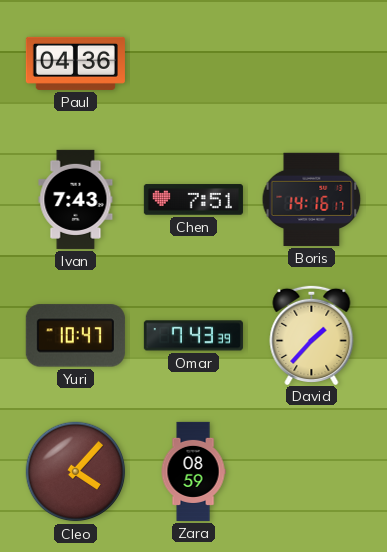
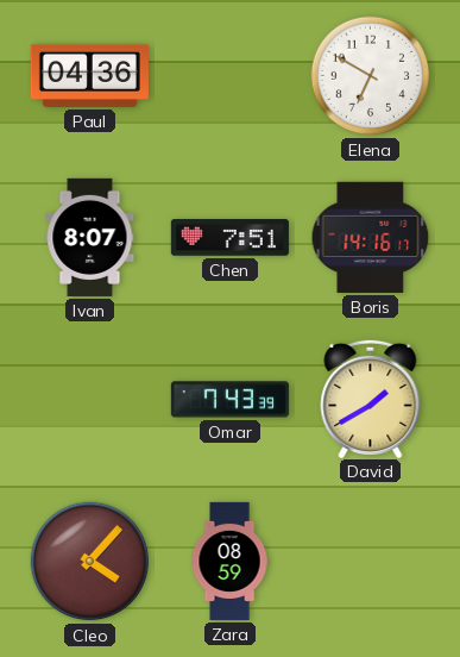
Elena: none -> 6:50 (371, 76)
Ivan: 7:43 -> 8:07 (90, 237)
Yuri: 10:47 -> none (75, 336)
David: 1:37 -> 1:40 (371, 398)
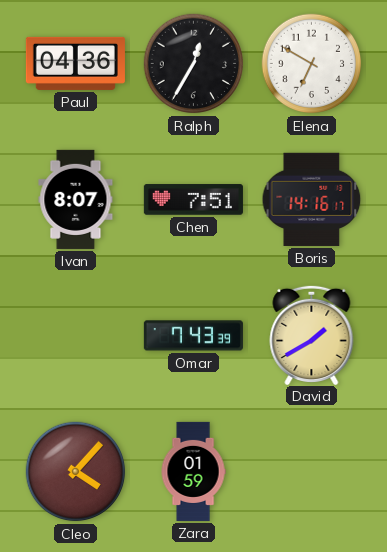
Ralph: none -> 12:35 (194, 64)
Zara: 08:59 -> 01:59 (193, 471)
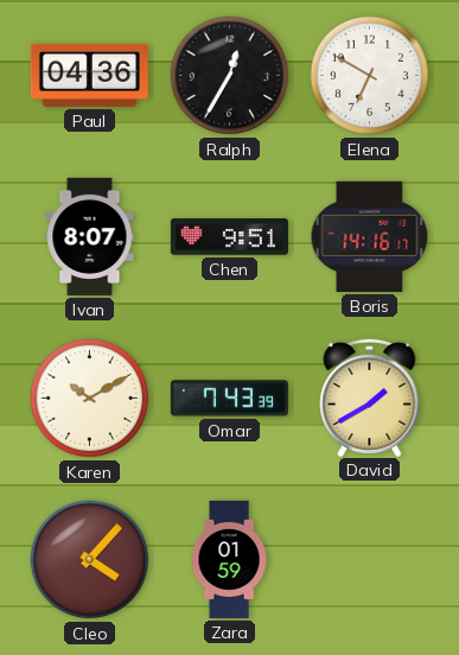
Chen: 7:51 -> 9:51 (229, 237)
Karen: none -> 10:10 (90, 399)
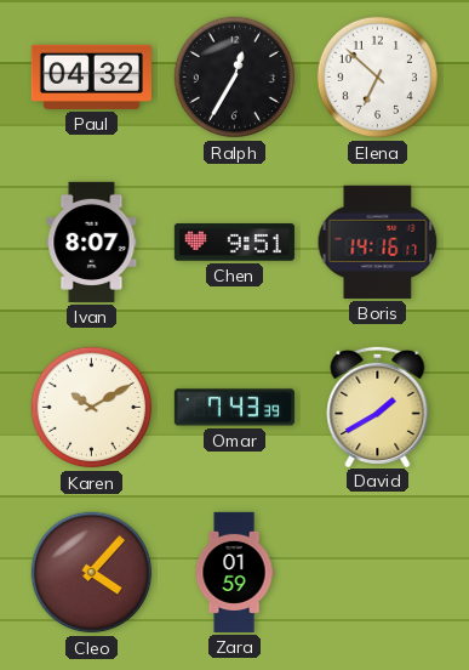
Paul: 04:36 -> 04:32 (91, 76)
Elena: 6:50 -> 6:52 (378, 78)
